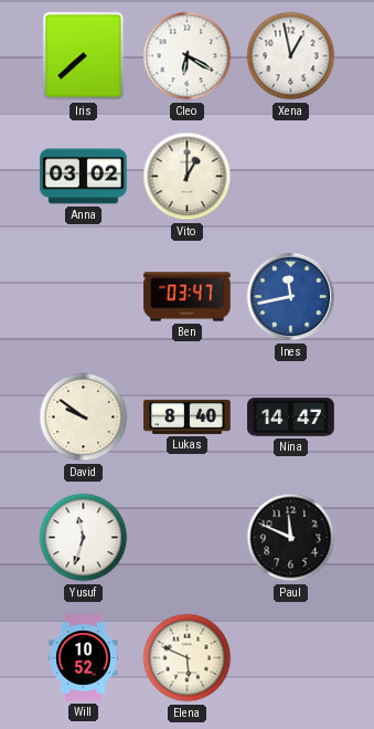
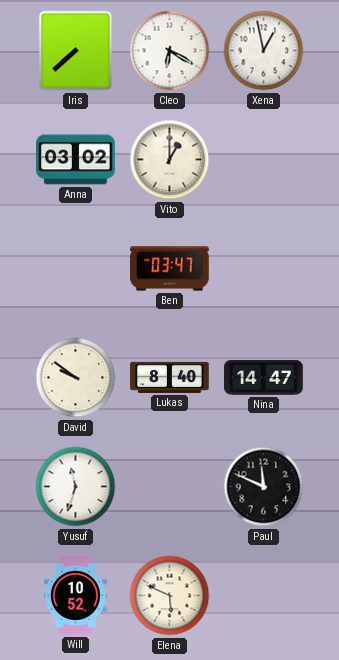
Ines: 11:43 -> none (291, 297)
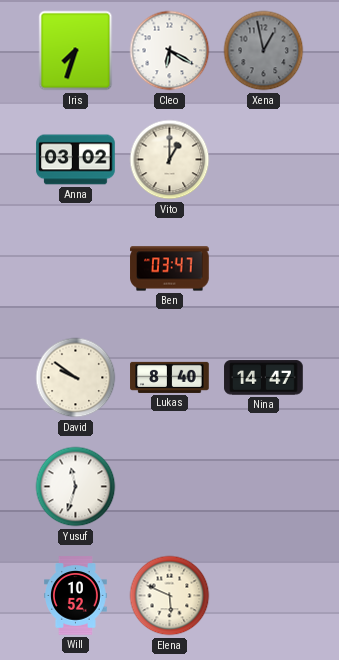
Iris: 7:38 -> 7:33 (76, 51)
Xena dial: white -> grey (264, 51)
Paul: 11:49 -> none (264, 487)
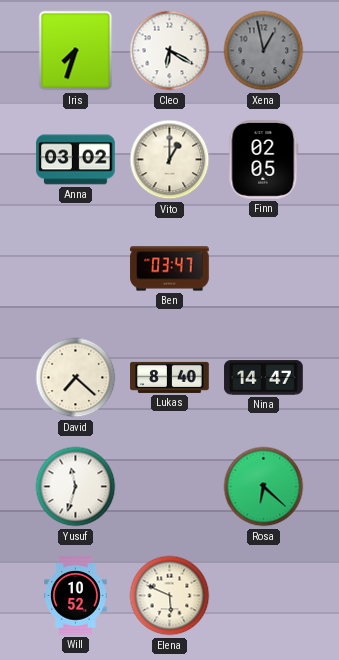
Finn: none -> 02:05 (264, 160)
David: 9:51 -> 7:22 (76, 378)
Rosa: none -> 6:22 (264, 487)
